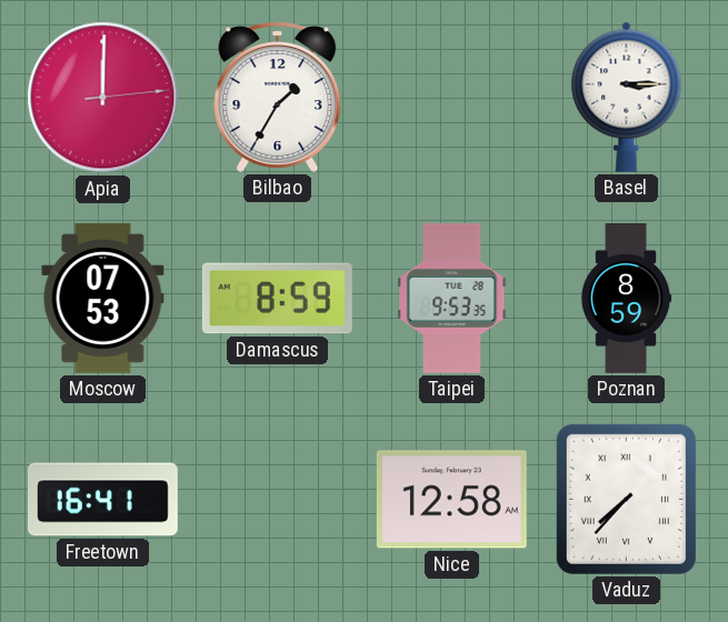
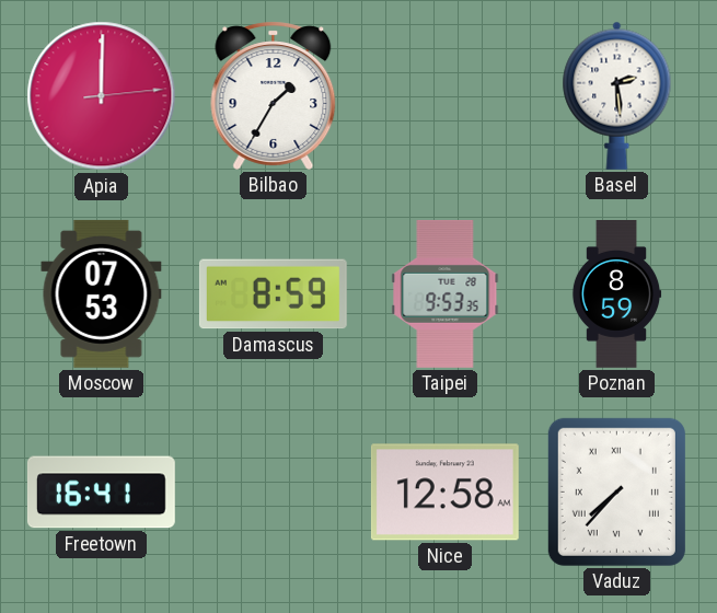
Basel: 3:15 -> 2:29 (617, 95)
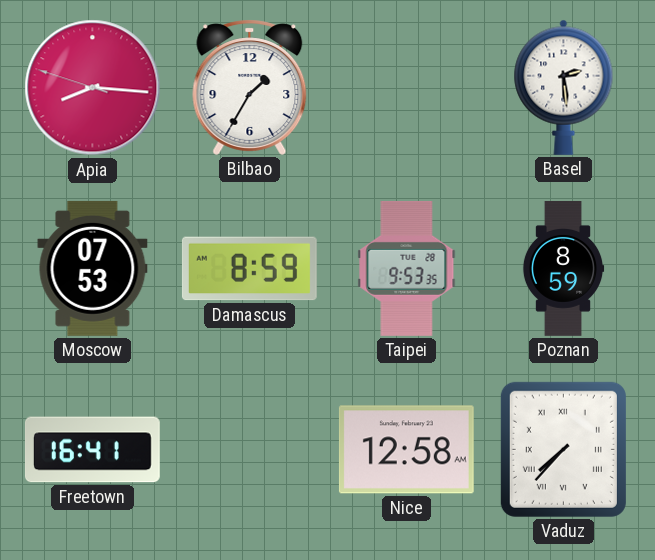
Apia: 12:00 -> 8:15 (93, 88)
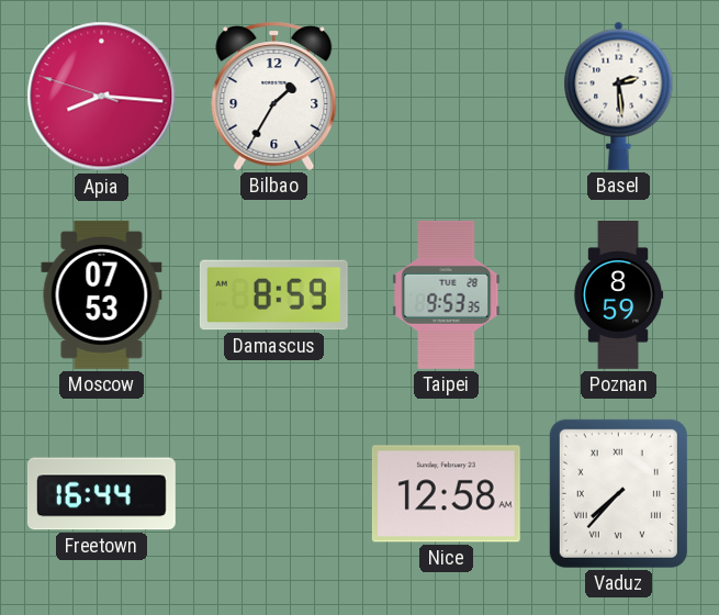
Freetown: 16:41 -> 16:44 (101, 494)
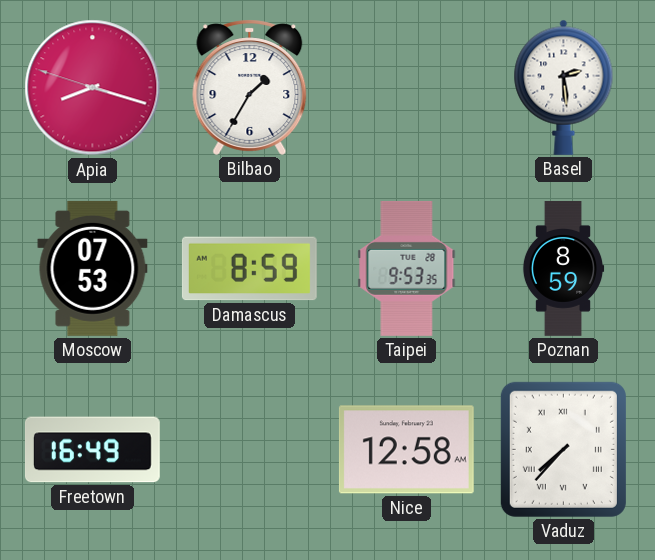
Apia: 8:15 -> 8:17 (93, 88)
Freetown: 16:44 -> 16:49 (92, 450)
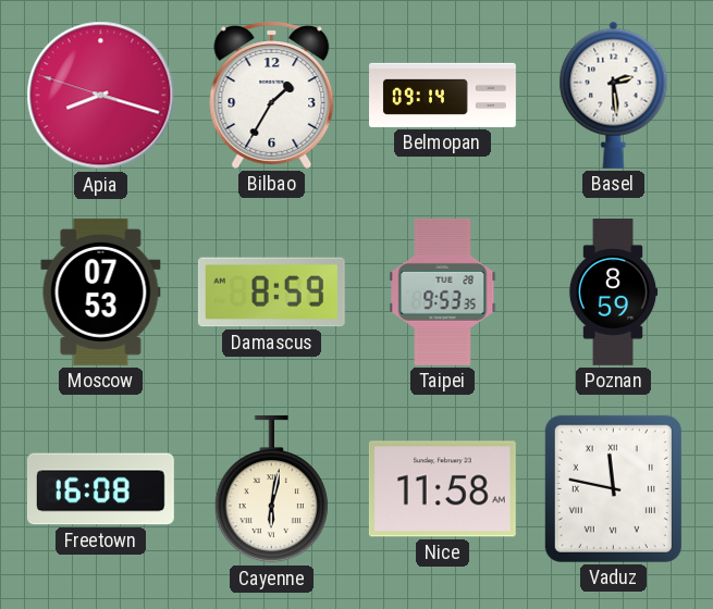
Belmopan: none -> 09:14 (443, 95)
Freetown: 16:49 -> 16:08 (100, 489)
Cayenne: none -> 6:02 (271, 489)
Nice: 12:58 -> 11:58 (442, 489)
Vaduz: 7:37 -> 11:47 (613, 488)
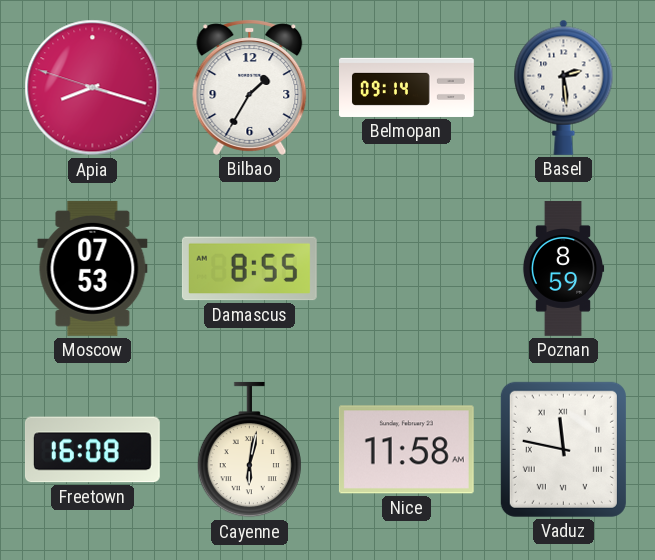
Damascus: 8:59 -> 8:55 (249, 269)
Taipei: 9:53 -> none (443, 291)
